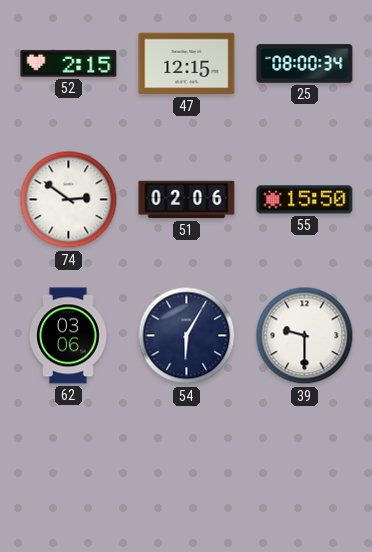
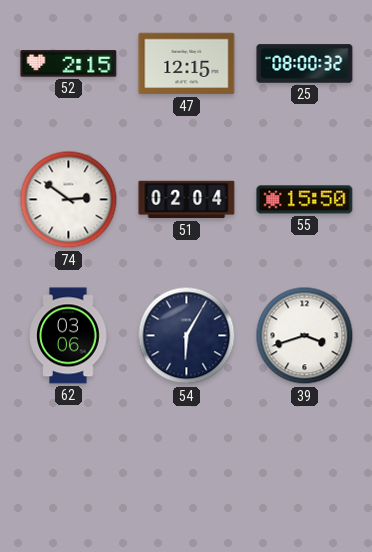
25: 08:00:34 -> 08:00:32 (305, 64)
51: 02:06 -> 02:04 (187, 200)
39: 9:30 -> 3:42 (305, 336)
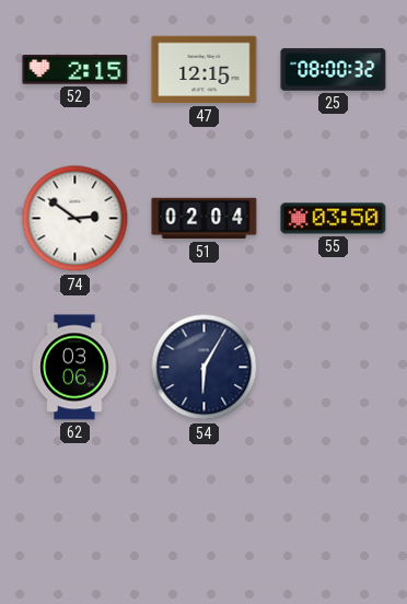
55: 15:50 -> 03:50 (334, 219)
39: 3:42 -> none (305, 336)
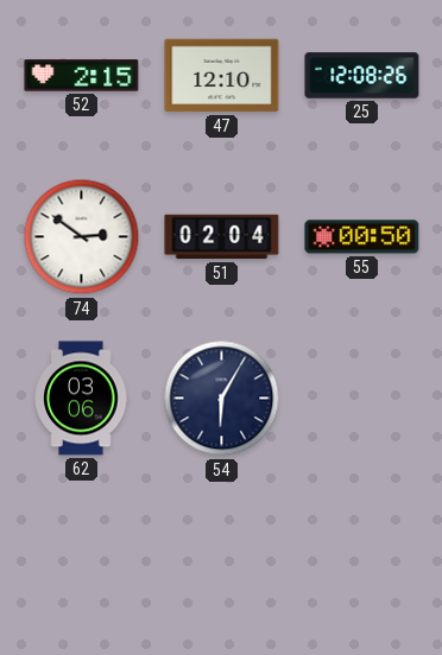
47: 12:15 -> 12:10 (222, 76)
25: 08:00 -> 12:08 (362, 76)
55: 03:50 -> 00:50 (362, 237)
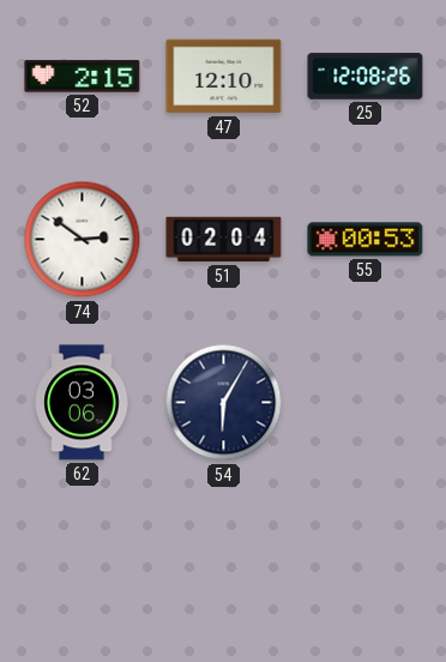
55: 00:50 -> 00:53 (366, 240)
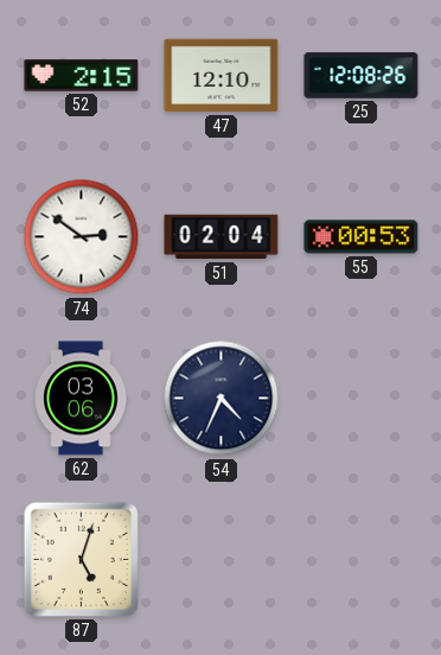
54: 6:05 -> 4:34 (222, 399)
87: none -> 5:03 (81, 559)
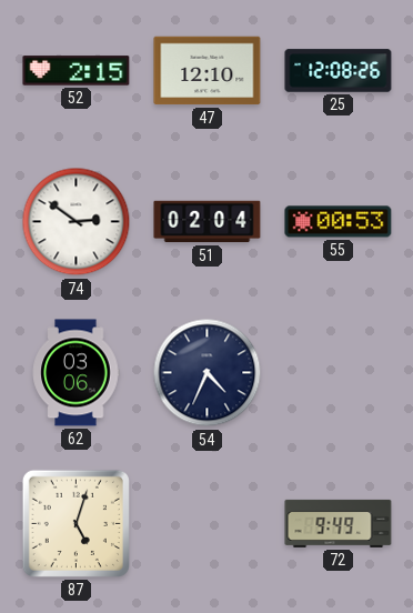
72: none -> 9:49 (339, 523)
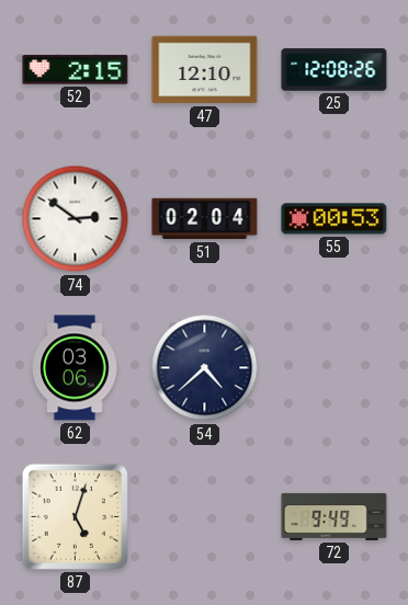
54: 4:34 -> 4:38 (205, 368)
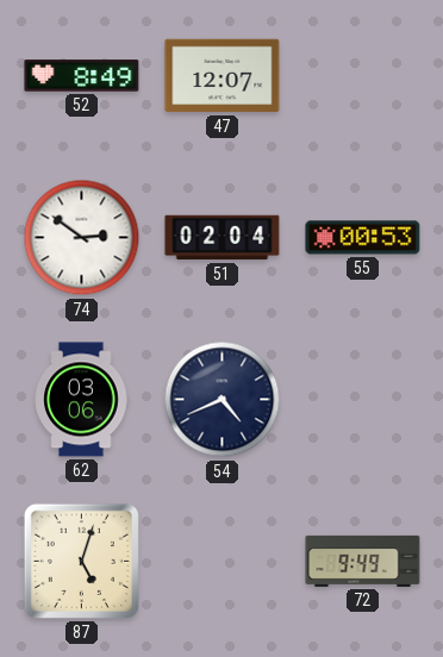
52: 2:15 -> 8:49 (82, 76)
47: 12:10 -> 12:07 (223, 76)
25: 12:08 -> none (335, 70)
54: 4:38 -> 4:41 (223, 400)
